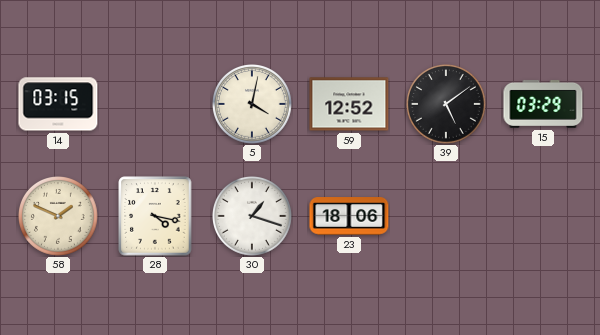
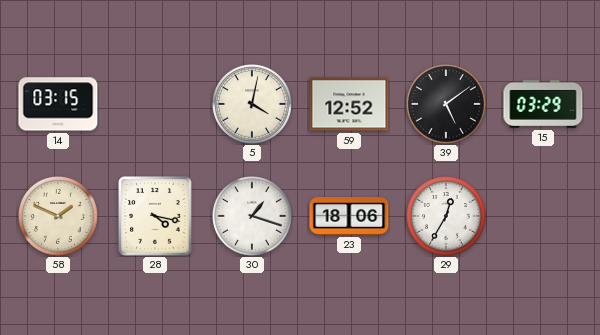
29: none -> 12:35 (447, 217)
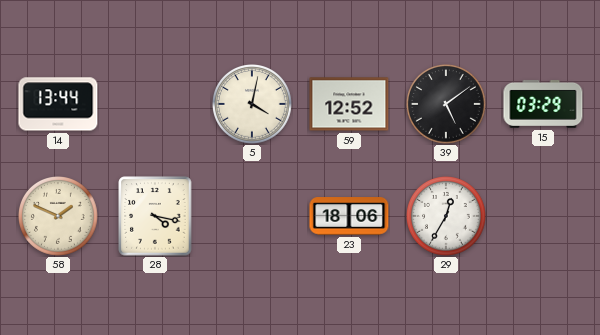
14: 03:15 -> 13:44 (58, 104)
30: 1:18 -> none (253, 217)
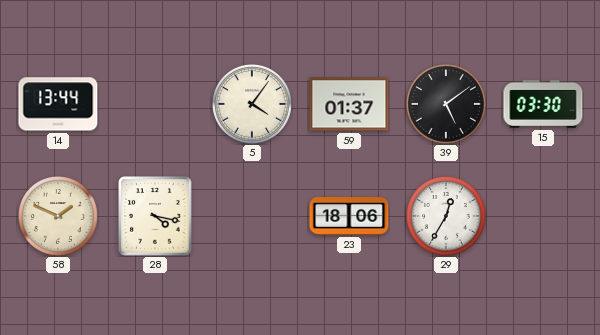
5: 4:02 -> 4:06 (253, 105)
59: 12:52 -> 01:37 (349, 104)
15: 03:29 -> 03:30 (543, 104)
